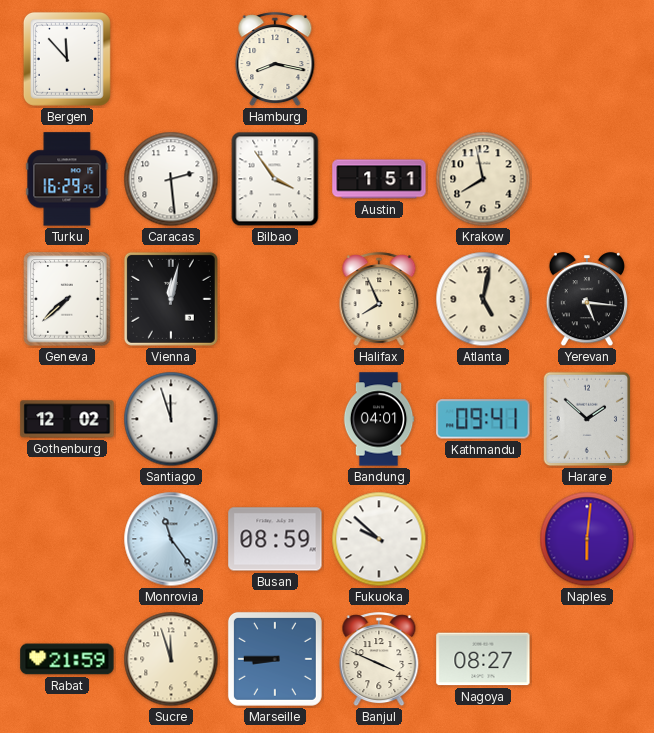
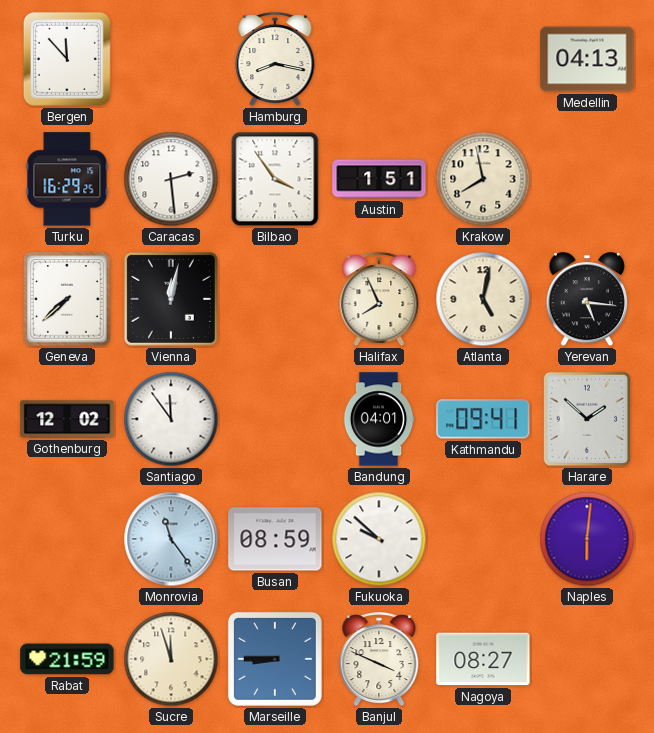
Medellin: none -> 04:13 (587, 59)
Santiago: 11:57 -> 11:54 (171, 419)
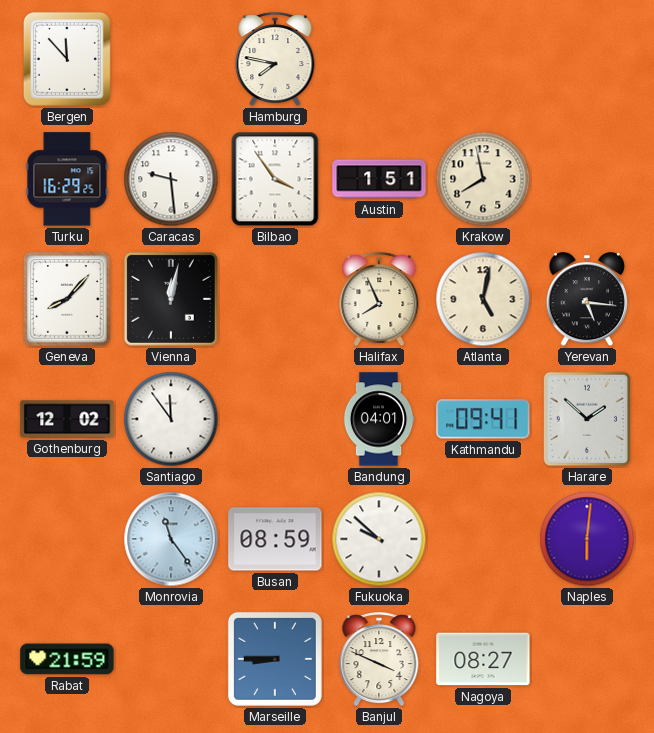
Hamburg: 8:17 -> 7:47 (275, 60)
Medellin: 04:13 -> none (587, 59)
Caracas: 2:29 -> 9:29 (171, 179)
Geneva: 7:38 -> 8:07 (67, 299)
Sucre: 11:57 -> none (171, 659)
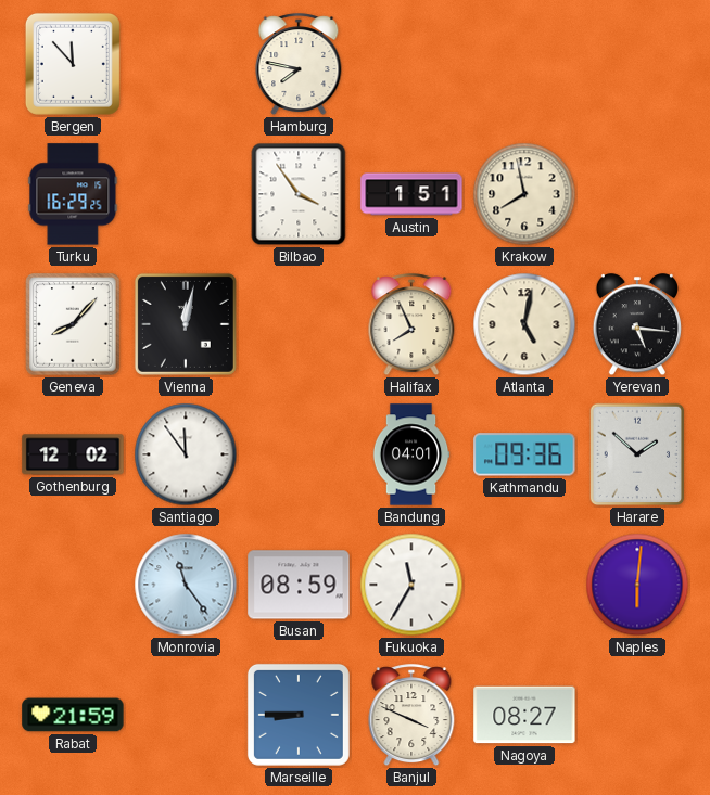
Caracas: 9:29 -> none (171, 179)
Kathmandu: 09:41 -> 09:36 (524, 454)
Fukuoka: 9:52 -> 11:35 (411, 585)
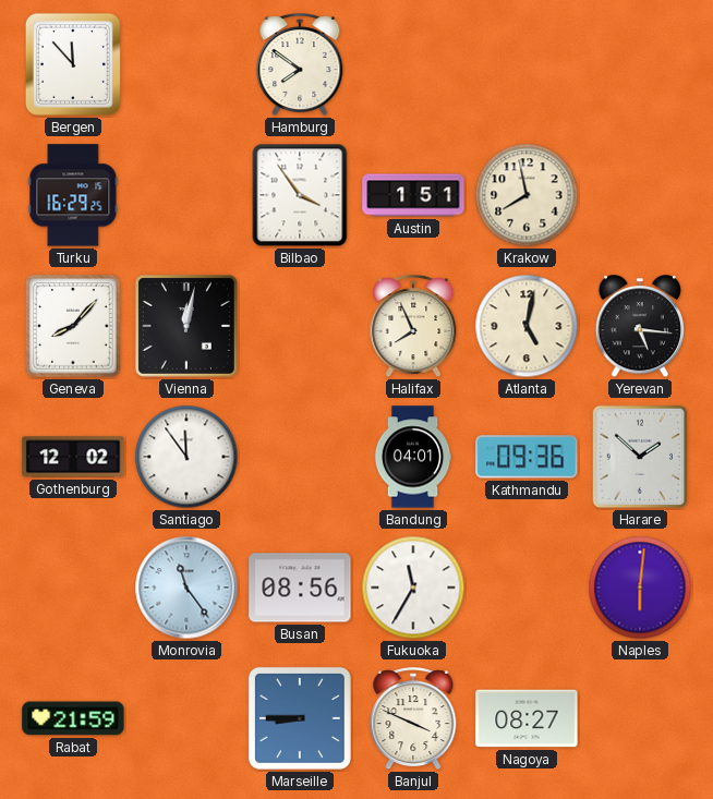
Hamburg: 7:47 -> 7:51 (300, 65)
Busan: 08:59 -> 08:56 (300, 588)
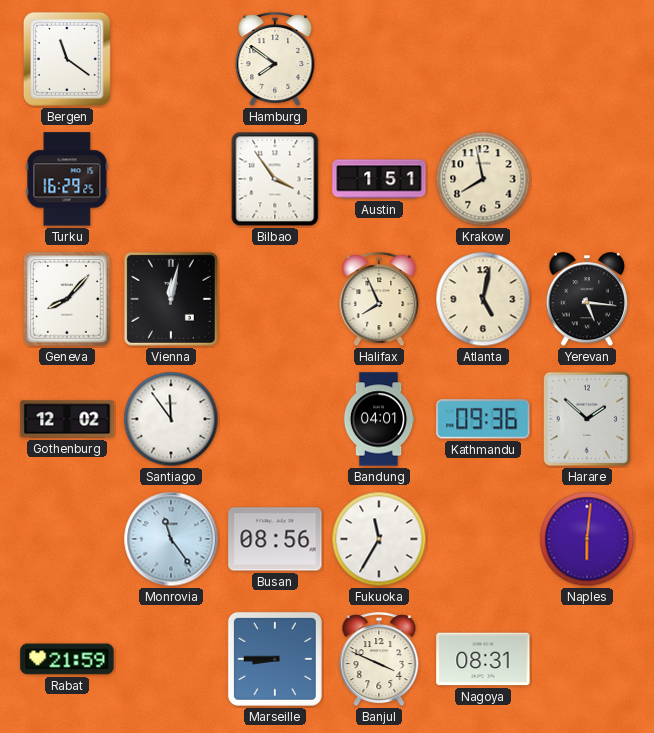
Bergen: 11:53 -> 11:21 (67, 59)
Nagoya: 08:27 -> 08:31 (483, 659)
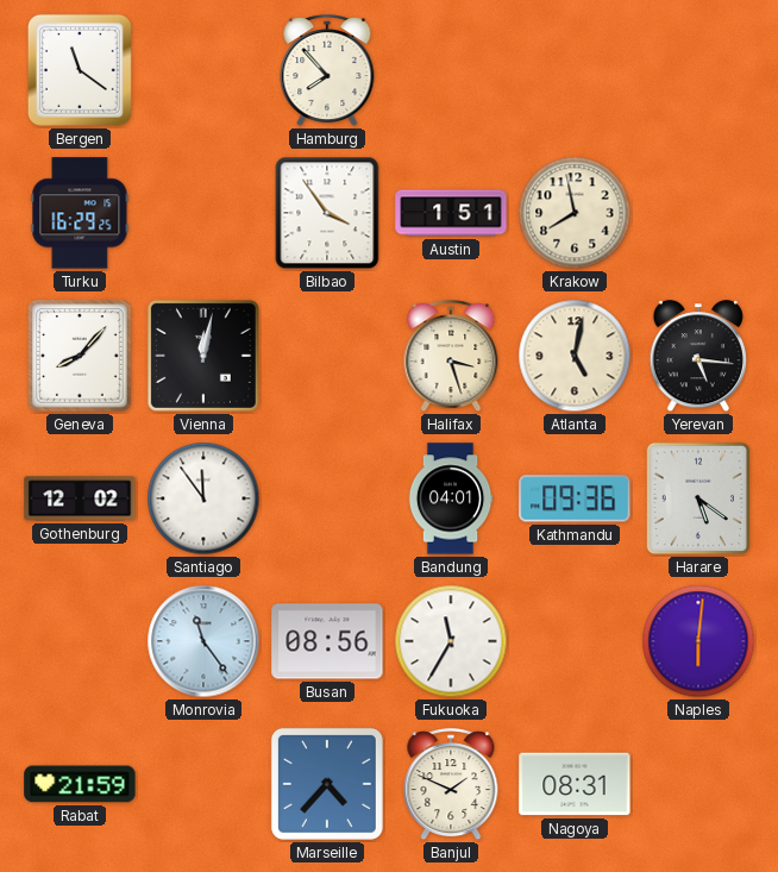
Hamburg: 7:51 -> 7:53 (327, 71)
Halifax: 7:56 -> 3:27 (451, 357)
Harare: 1:52 -> 5:21 (698, 498)
Marseille: 8:45 -> 4:37 (327, 784)
Banjul: 3:49 -> 1:49 (451, 785)
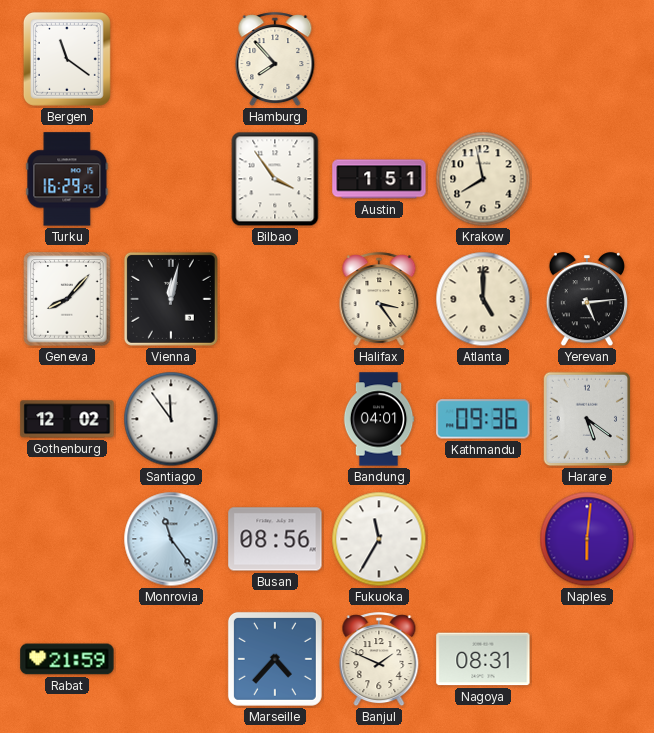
Halifax: 3:27 -> 3:24 (379, 300)
Atlanta: 5:02 -> 5:00 (483, 299)
Yerevan: 5:16 -> 5:14 (586, 300)
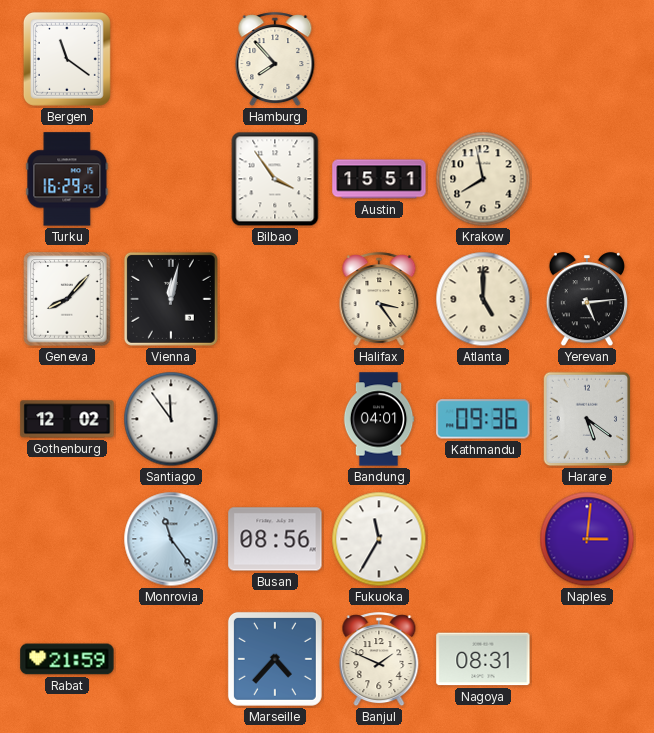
Austin: 1:51 -> 15:51 (379, 179)
Naples: 6:01 -> 3:01 (587, 539)
